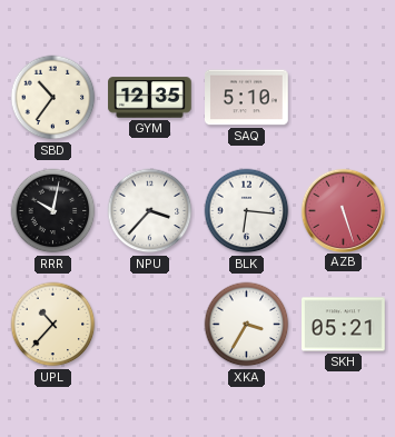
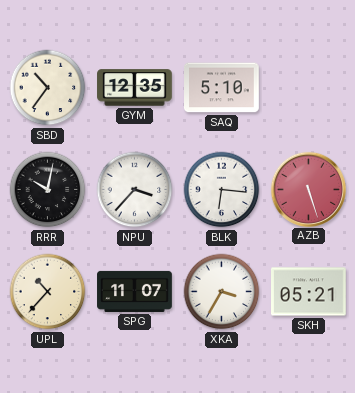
SPG: none -> 11:07 (135, 291)
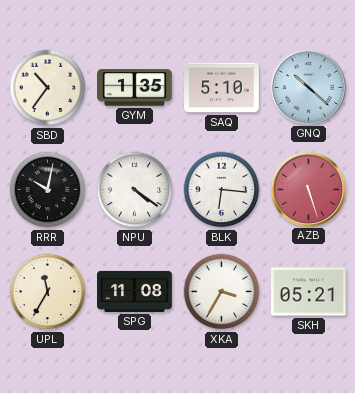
GYM: 12:35 -> 1:35 (135, 88)
GNQ: none -> 10:22 (308, 87)
NPU: 3:37 -> 4:21 (135, 190)
UPL: 10:37 -> 11:35 (48, 292)
SPG: 11:07 -> 11:08 (135, 291)
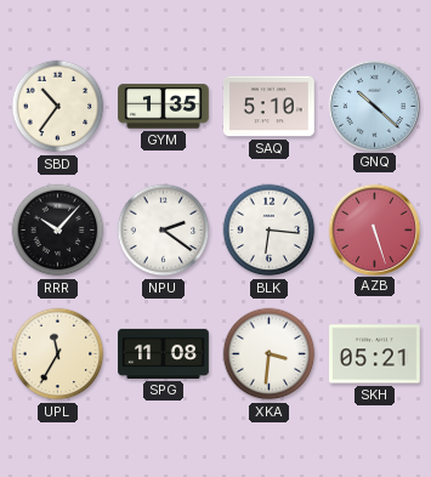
RRR: 10:02 -> 10:07 (58, 231)
NPU: 4:21 -> 2:21 (164, 231)
XKA: 3:35 -> 3:31 (270, 354)
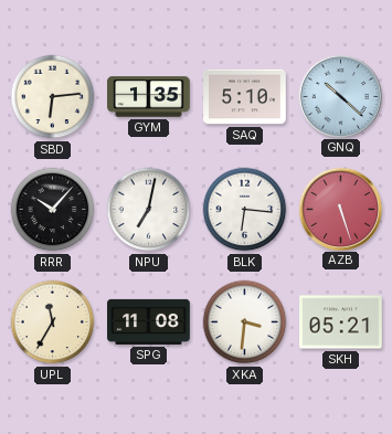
SBD: 10:36 -> 6:14 (53, 97)
NPU: 2:21 -> 7:02 (149, 210)
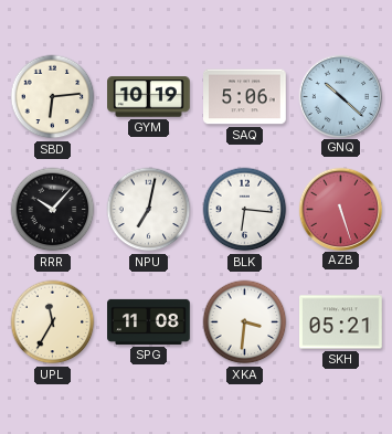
GYM: 1:35 -> 10:19 (149, 97)
SAQ: 5:10 -> 5:06 (245, 97)
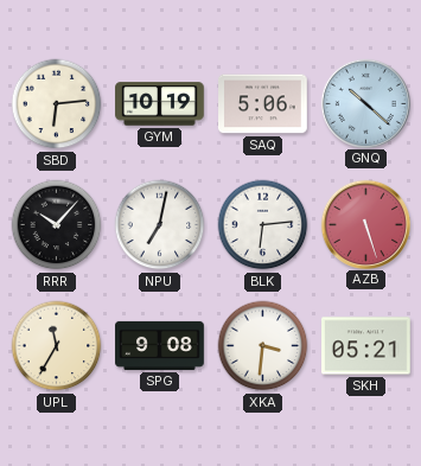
BLK: 6:16 -> 6:14 (263, 225)
SPG: 11:08 -> 9:08 (160, 345)
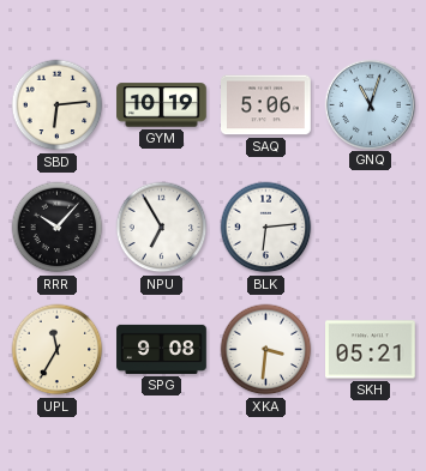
GNQ: 10:22 -> 11:03 (370, 104)
NPU: 7:02 -> 6:55 (162, 228)
AZB: 5:27 -> none (365, 224)
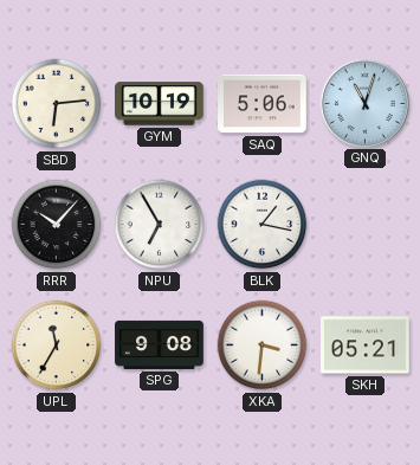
BLK: 6:14 -> 1:17 (263, 225)
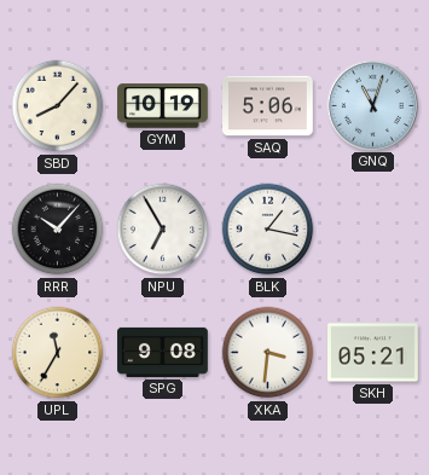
SBD: 6:14 -> 8:07 (58, 106)
